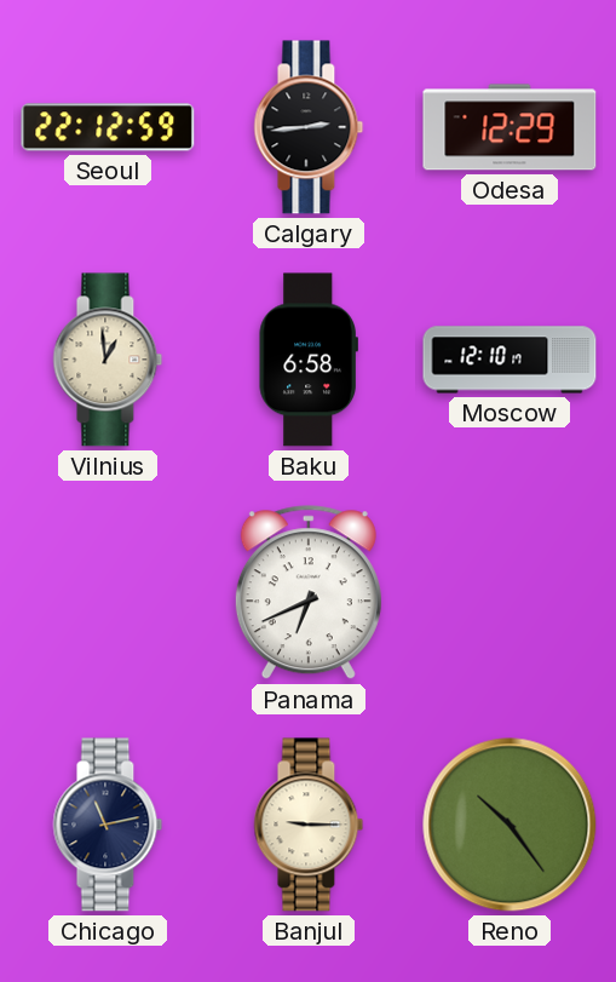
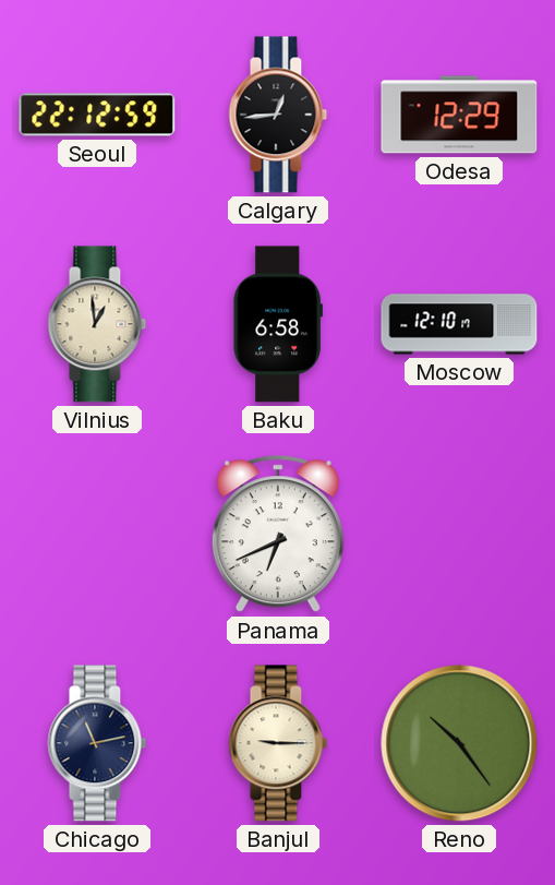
Calgary: 2:44 -> 12:44 (278, 115)
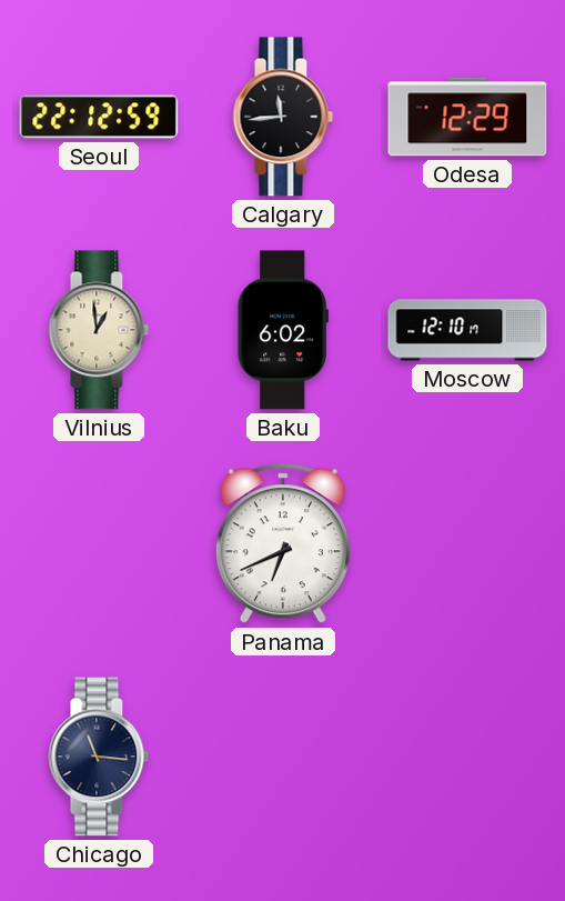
Calgary: 12:44 -> 11:44 (283, 117)
Baku: 6:58 -> 6:02 (283, 330)
Chicago: 11:13 -> 11:16 (99, 757)
Banjul: 9:15 -> none (278, 743)
Reno: 10:24 -> none (459, 743)
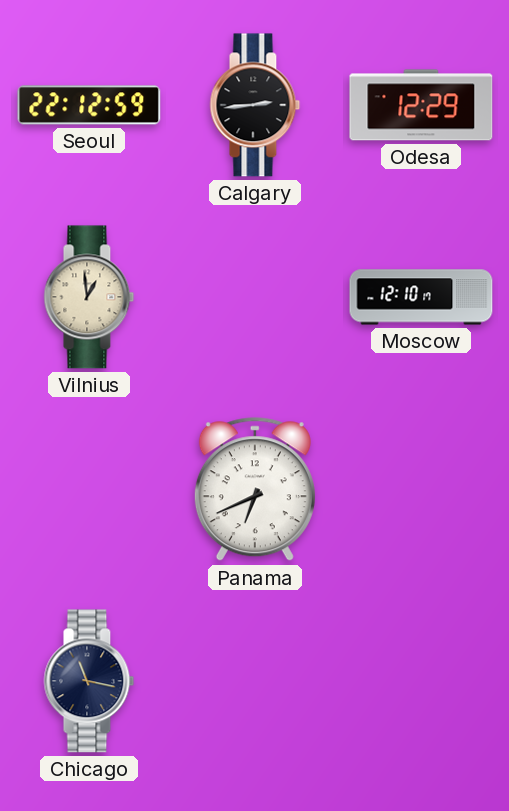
Calgary: 11:44 -> 2:44 (255, 105)
Baku: 6:02 -> none (283, 330)
Chicago: 11:16 -> 11:17 (89, 681)
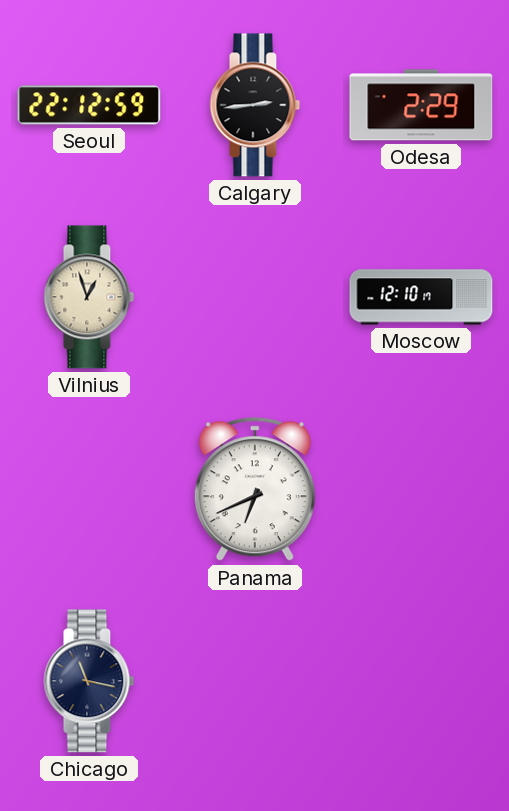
Odesa: 12:29 -> 2:29 (421, 105)
Vilnius: 12:59 -> 12:57 (89, 297)
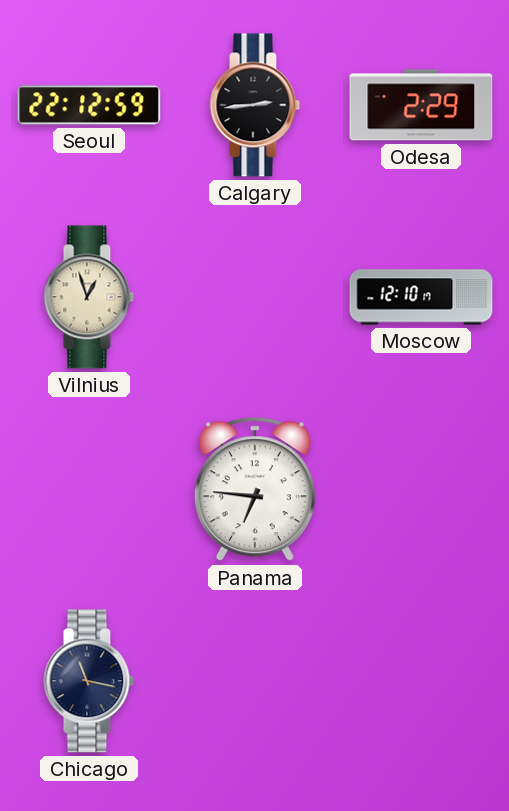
Panama: 6:41 -> 6:46 (255, 490)
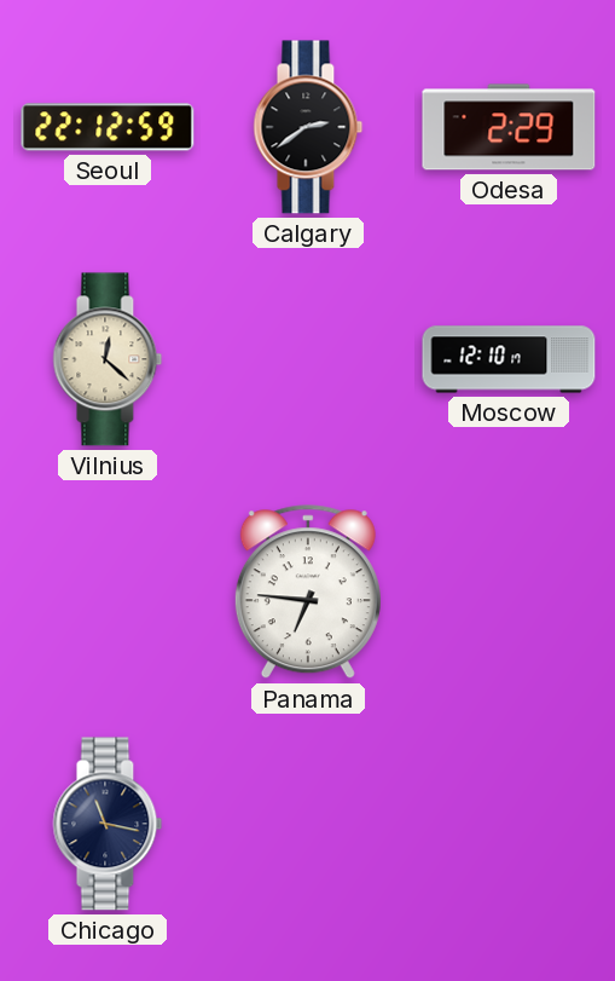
Calgary: 2:44 -> 2:39 (308, 127)
Vilnius: 12:57 -> 12:22 (108, 359)
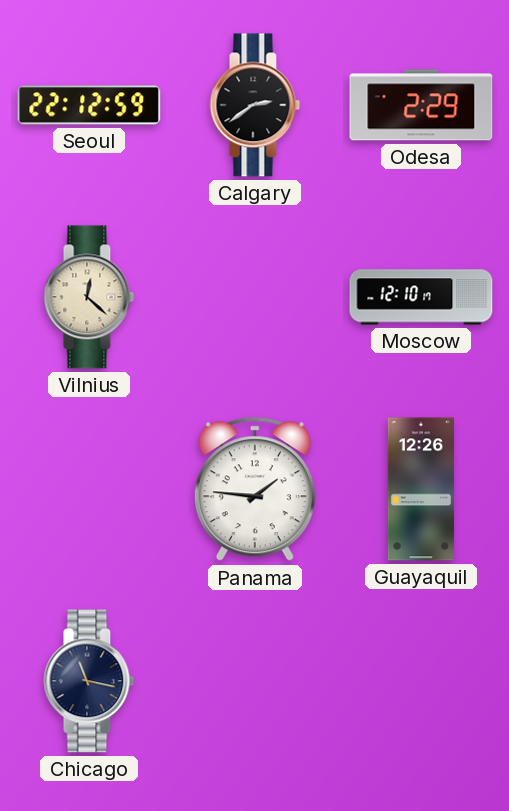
Panama: 6:46 -> 1:46 (255, 490)
Guayaquil: none -> 12:26 (420, 489)
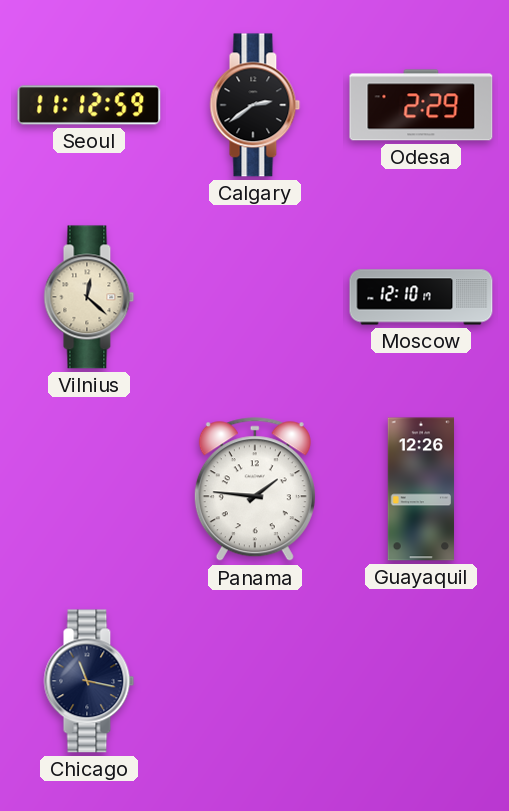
Seoul: 22:12 -> 11:12 (89, 105)
